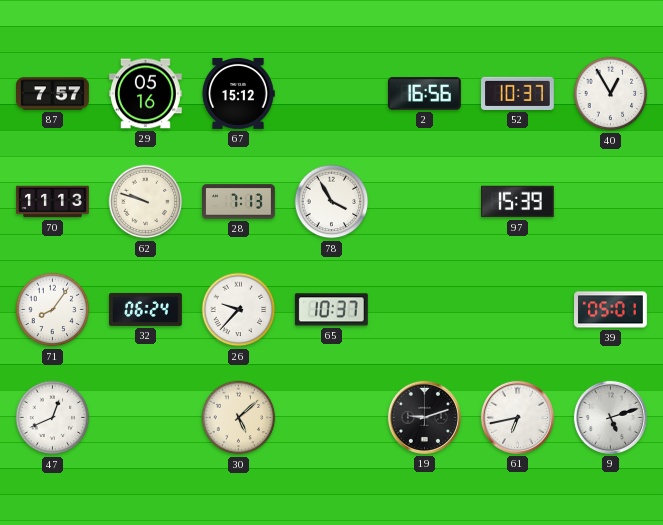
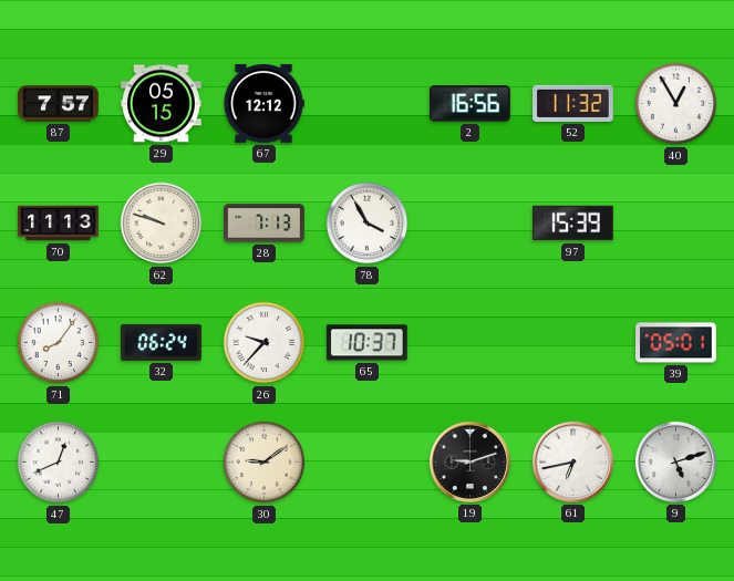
29: 05:16 -> 05:15 (162, 104)
67: 15:12 -> 12:12 (263, 103)
52: 10:37 -> 11:32 (573, 103)
30: 5:08 -> 9:09 (265, 463)
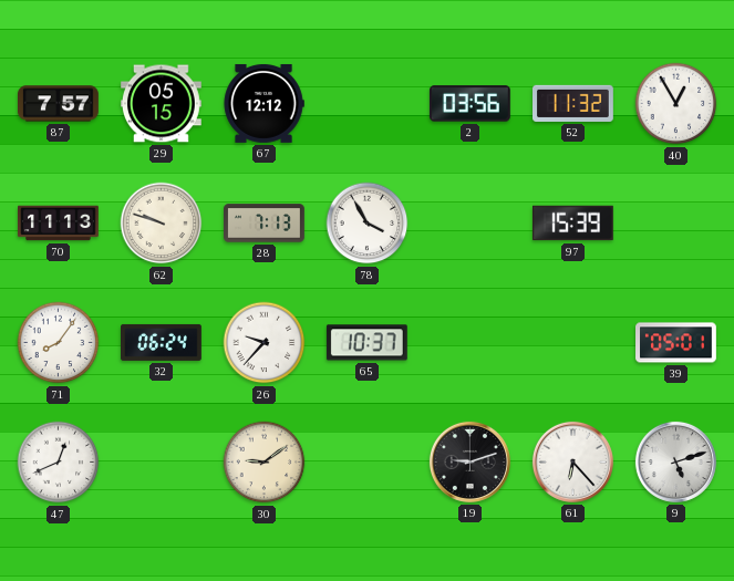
2: 16:56 -> 03:56 (469, 104)
61: 6:43 -> 6:23 (572, 461)
